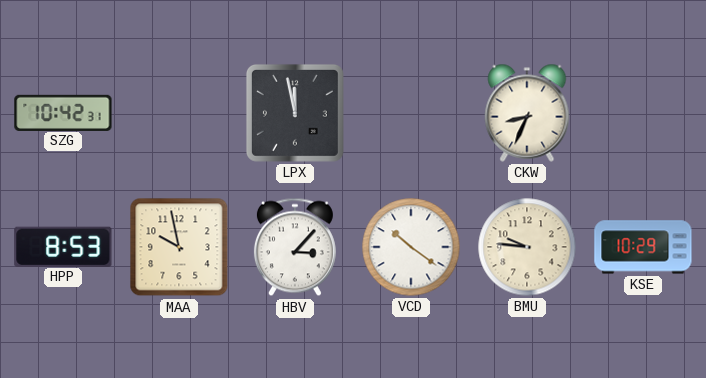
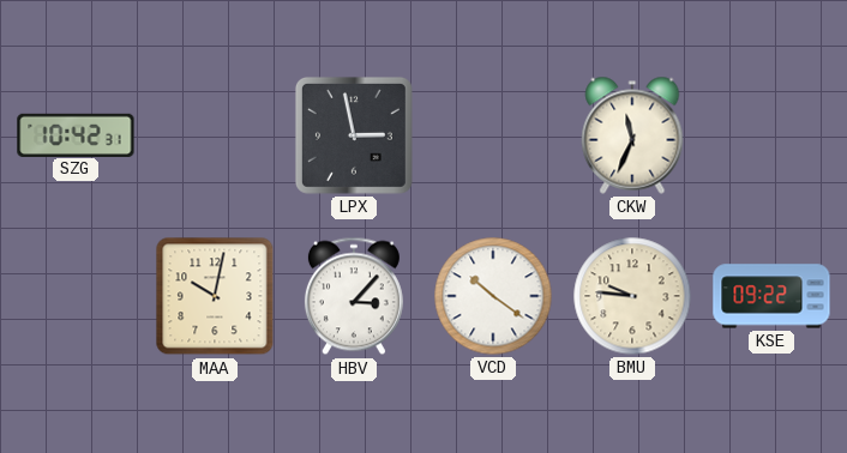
LPX: 11:58 -> 2:58 (354, 135)
CKW: 8:34 -> 11:34 (632, 135)
HPP: 8:53 -> none (63, 246)
MAA: 9:58 -> 10:02 (215, 296)
KSE: 10:29 -> 09:22 (771, 296)
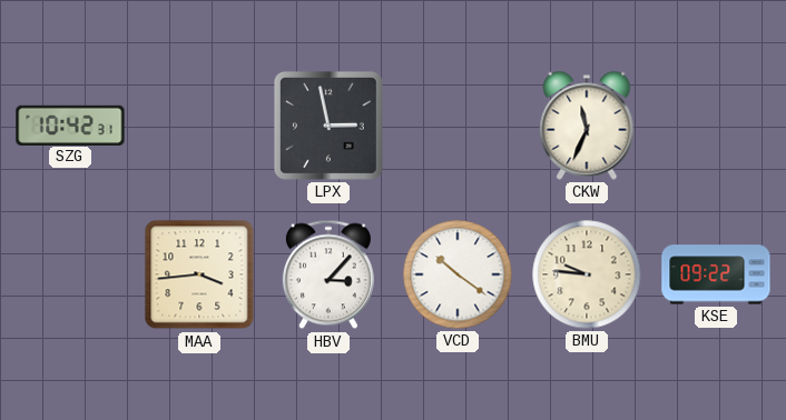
MAA: 10:02 -> 3:44 (199, 274)
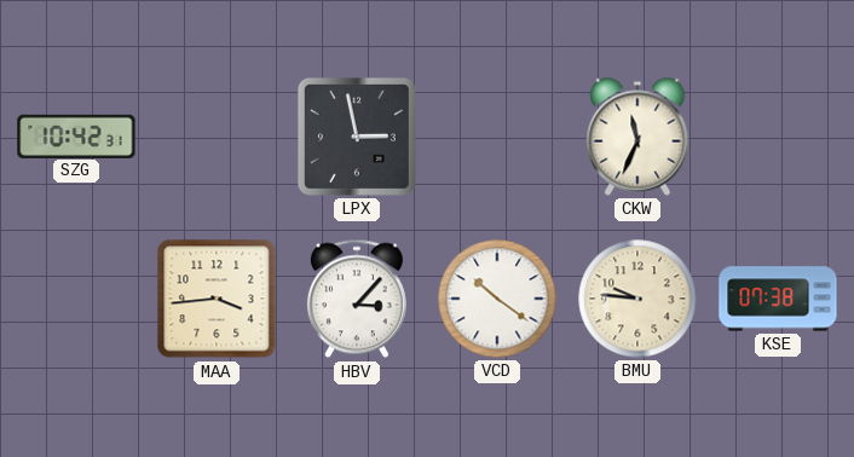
KSE: 09:22 -> 07:38 (778, 299)
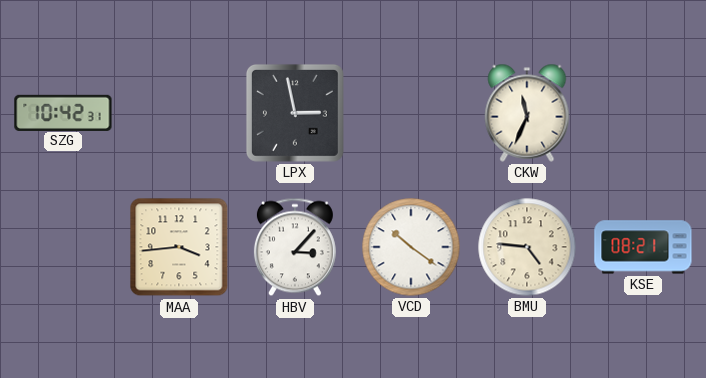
BMU: 9:46 -> 4:46 (527, 247)
KSE: 07:38 -> 08:21 (643, 247)
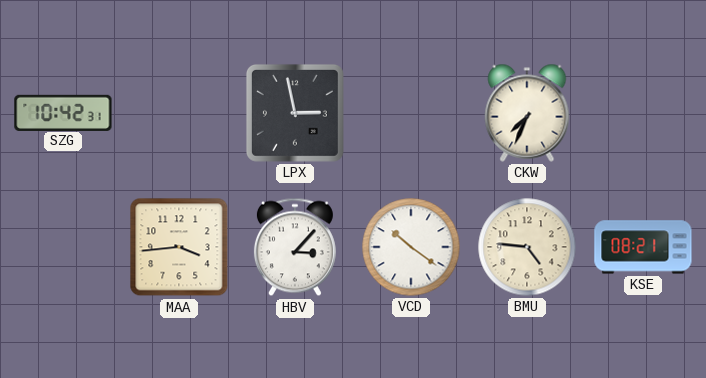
CKW: 11:34 -> 7:34 (527, 113)
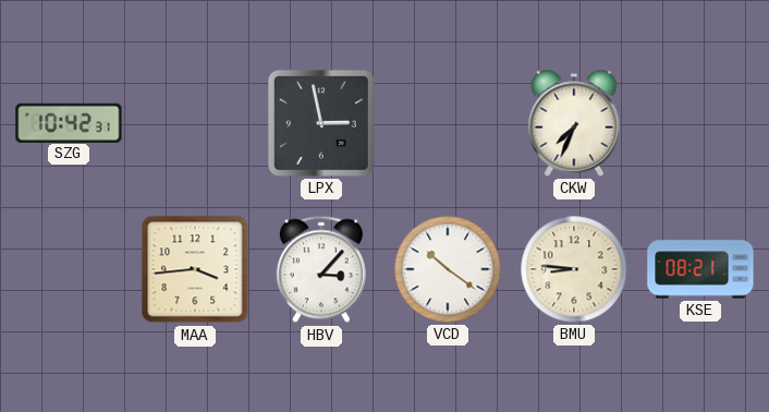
BMU: 4:46 -> 8:46 (574, 269)
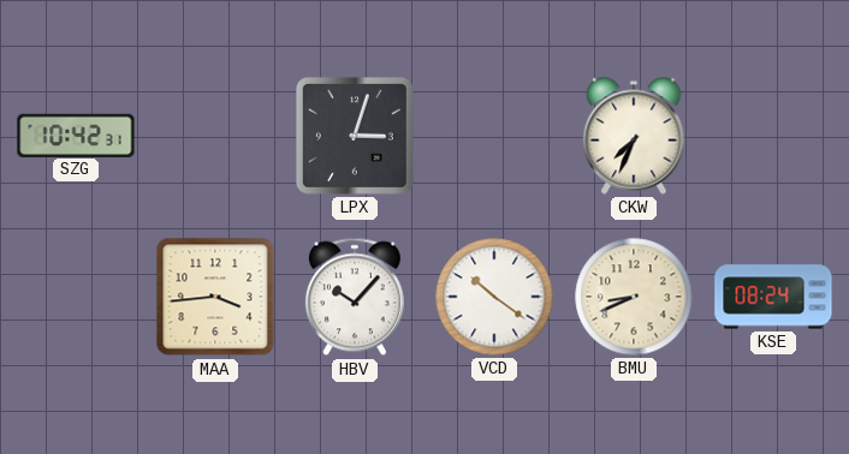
LPX: 2:58 -> 3:03 (355, 136)
HBV: 3:07 -> 10:07 (355, 297)
BMU: 8:46 -> 8:41 (634, 297)
KSE: 08:21 -> 08:24 (773, 297)
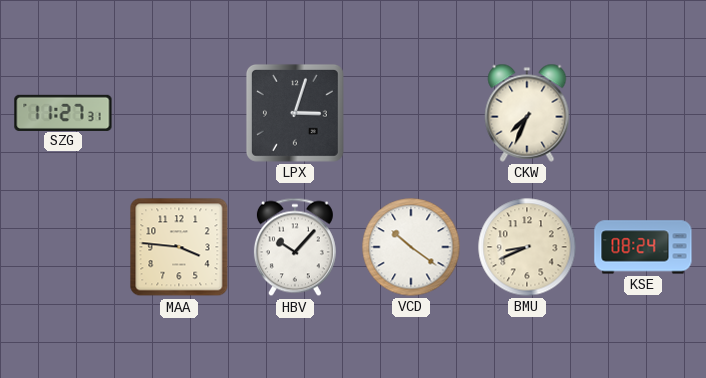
SZG: 10:42 -> 11:27 (63, 112)
MAA: 3:44 -> 3:46 (179, 247)
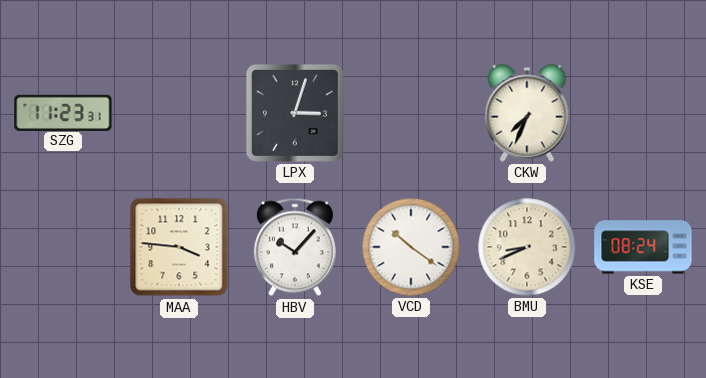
SZG: 11:27 -> 11:23 (63, 112)
